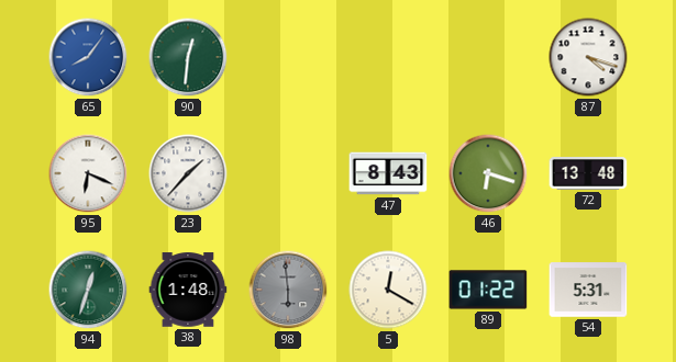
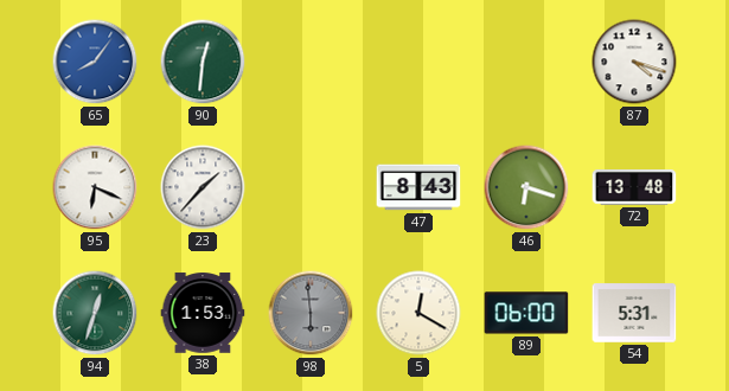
38: 1:48 -> 1:53 (203, 313)
89: 01:22 -> 06:00 (526, 313)
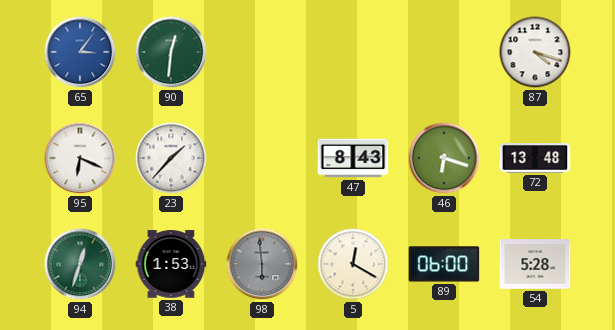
65: 8:06 -> 3:06 (80, 52)
54: 5:31 -> 5:28 (535, 264)
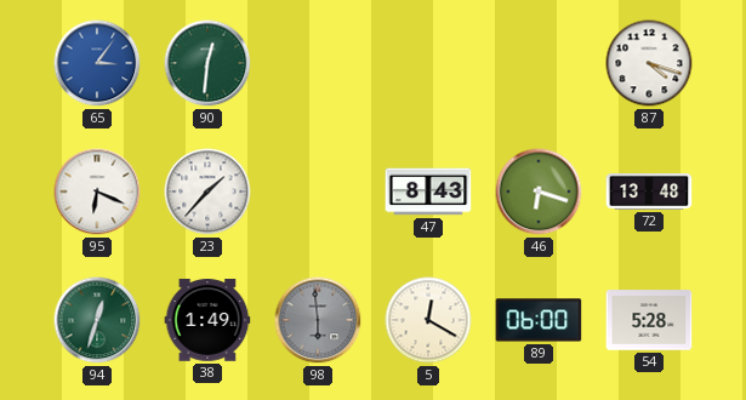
38: 1:53 -> 1:49 (207, 320)
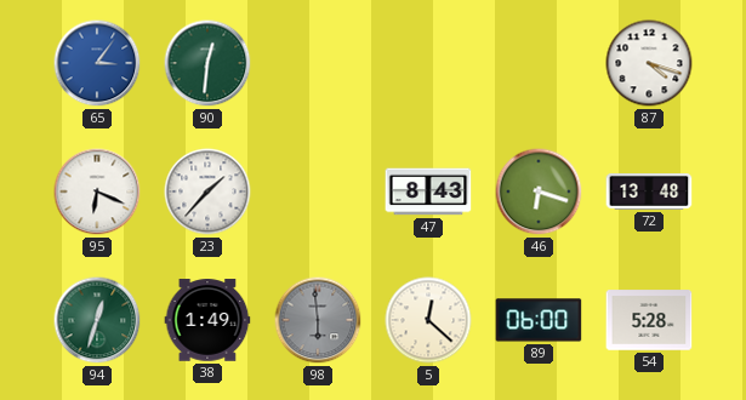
5: 12:20 -> 12:22 (428, 320)
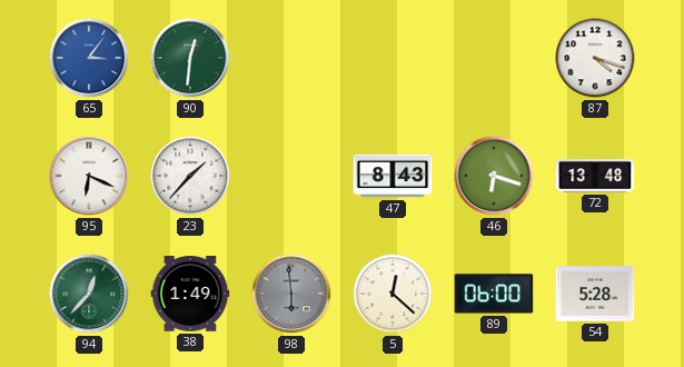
94: 12:33 -> 12:37 (89, 294)
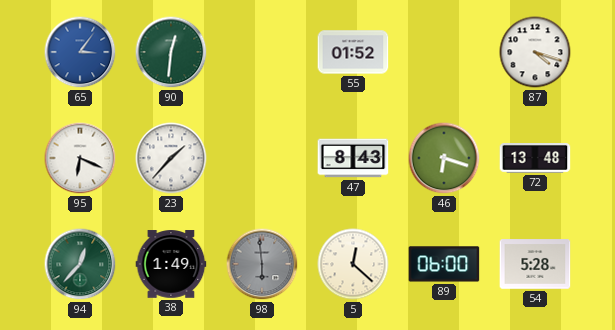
55: none -> 01:52 (353, 52)
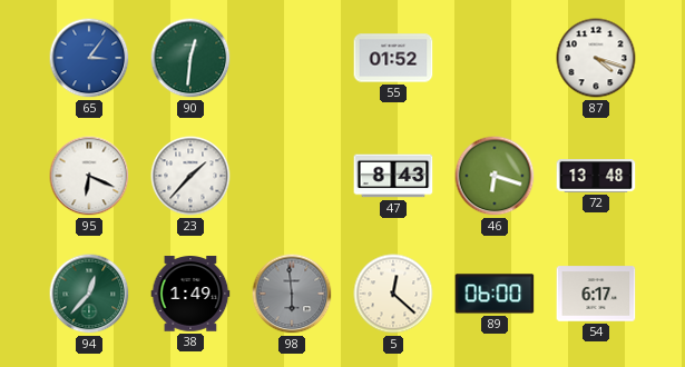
54: 5:28 -> 6:17 (596, 294)
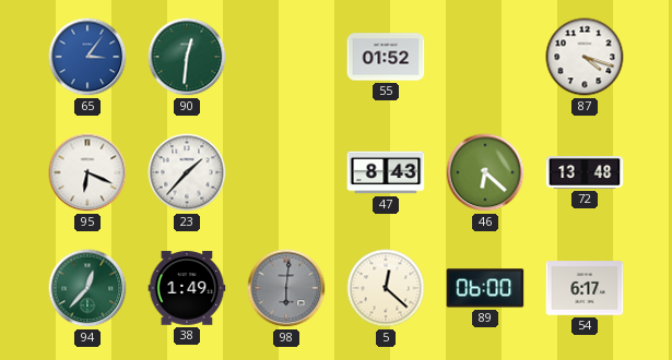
46: 6:18 -> 6:22 (485, 172)
98: 5:59 -> 6:01 (286, 288)
